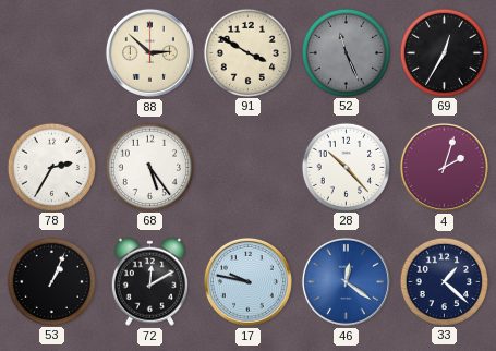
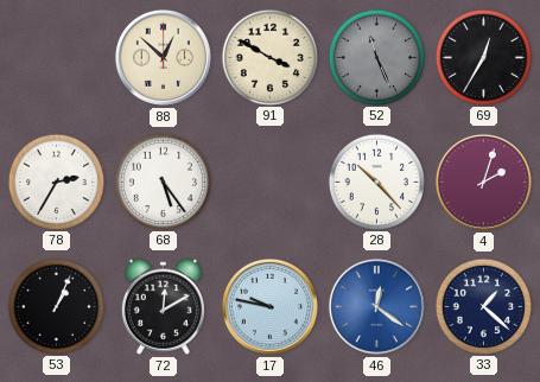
88: 2:52 -> 12:52 (163, 57)
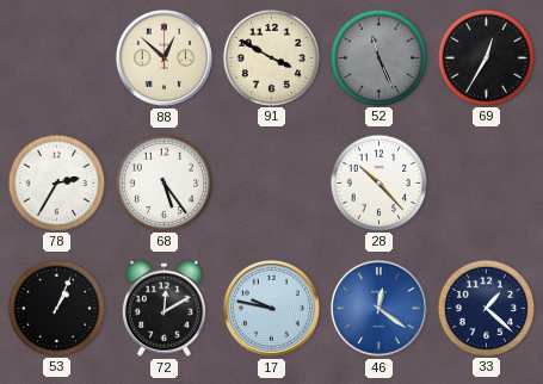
4: 2:03 -> none (483, 182)
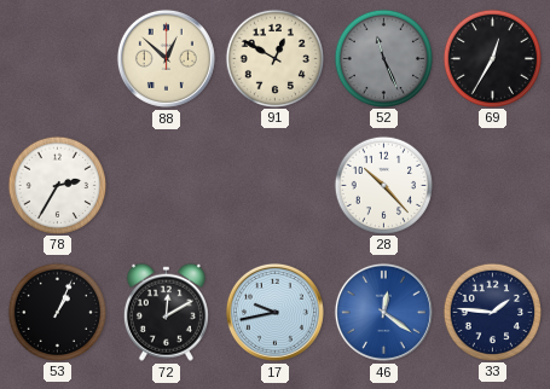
91: 3:50 -> 12:50 (274, 58)
68: 5:24 -> none (163, 182)
17: 9:47 -> 9:43 (274, 312)
33: 1:22 -> 1:46 (492, 312)
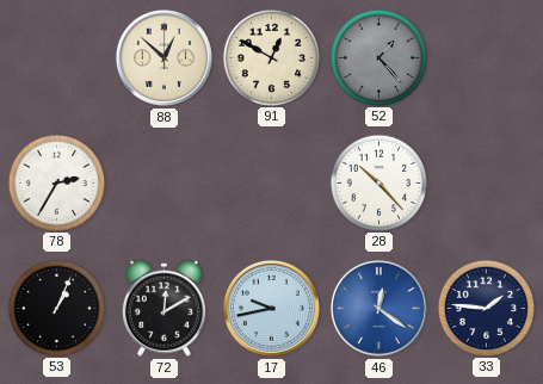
52: 11:26 -> 1:23 (378, 57)
69: 12:35 -> none (492, 58)
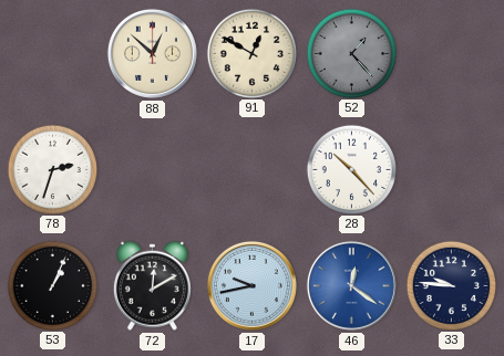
78: 2:35 -> 2:33 (52, 169)
33: 1:46 -> 9:46 (451, 285)
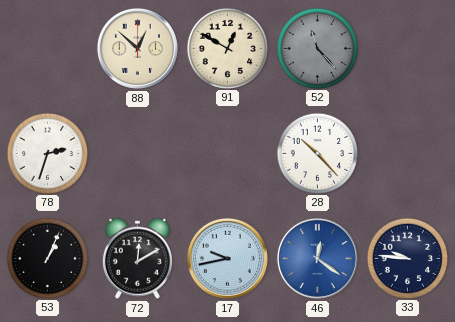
52: 1:23 -> 11:23 (317, 48)
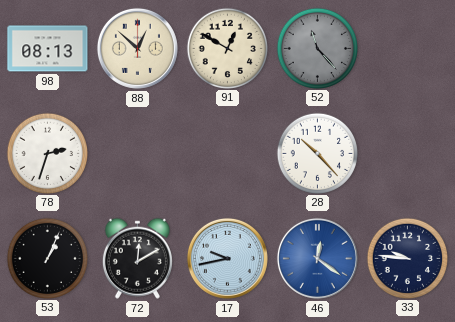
98: none -> 08:13 (48, 49)
